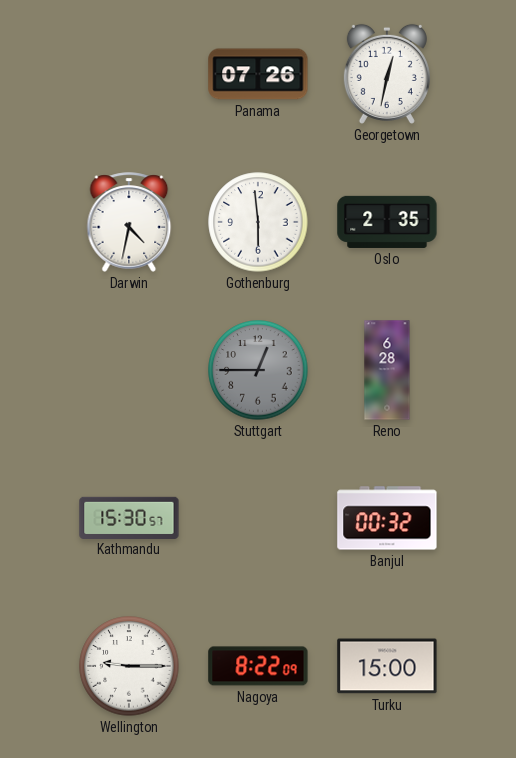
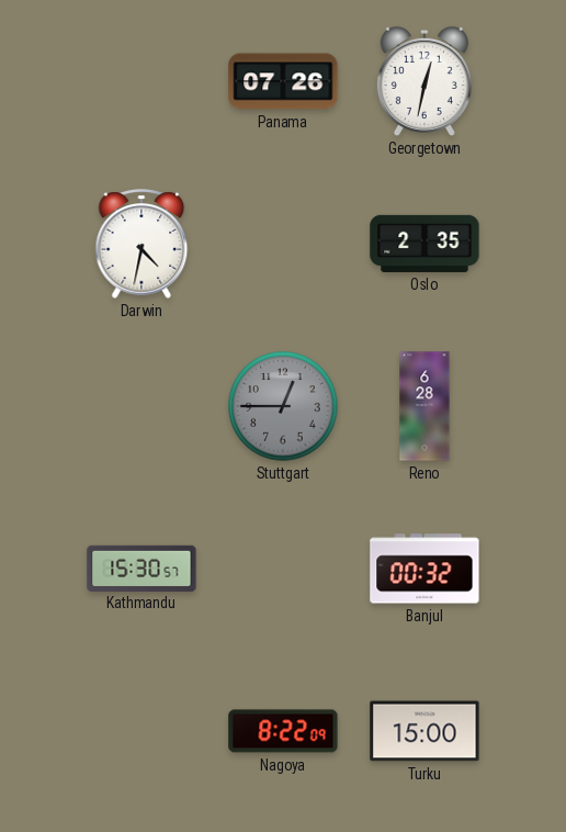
Gothenburg: 5:59 -> none (258, 222)
Wellington: 9:15 -> none (129, 666)
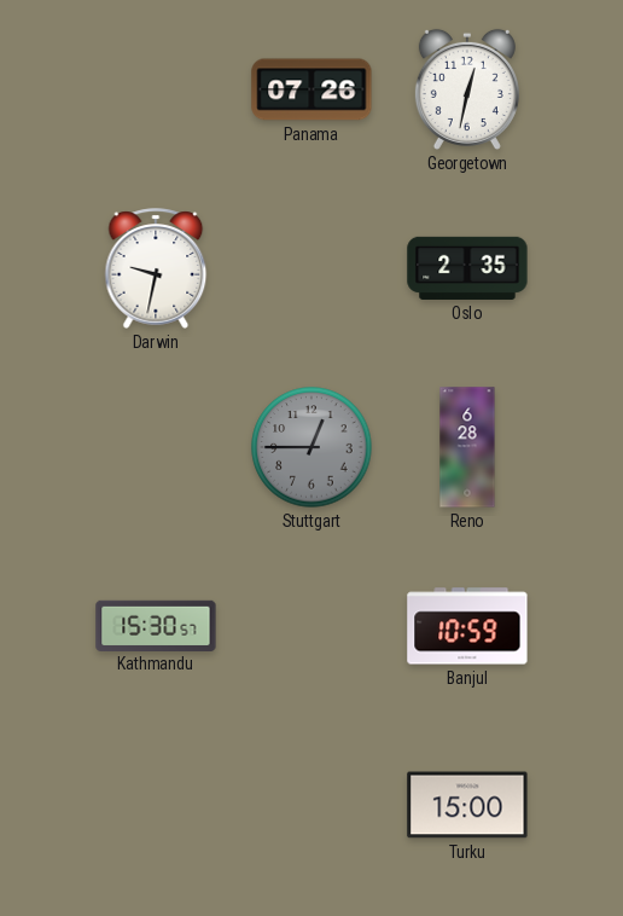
Darwin: 4:32 -> 9:32 (156, 268)
Banjul: 00:32 -> 10:59 (467, 626)
Nagoya: 8:22 -> none (283, 731)
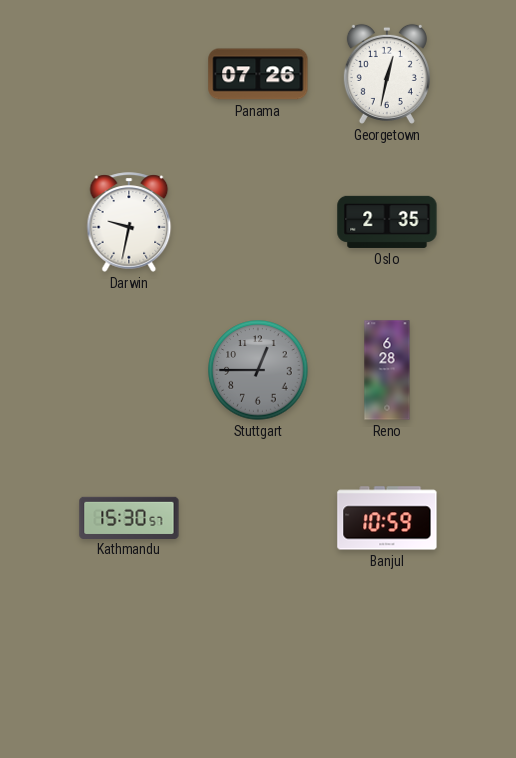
Turku: 15:00 -> none (467, 805)
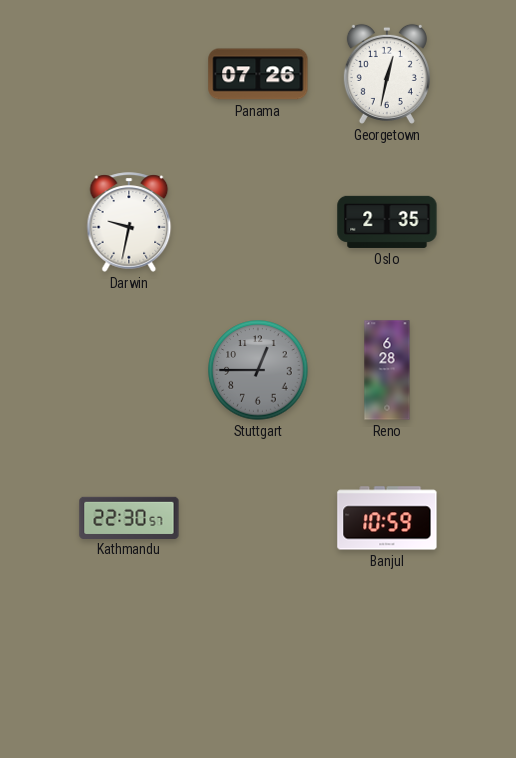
Kathmandu: 15:30 -> 22:30 (129, 517)
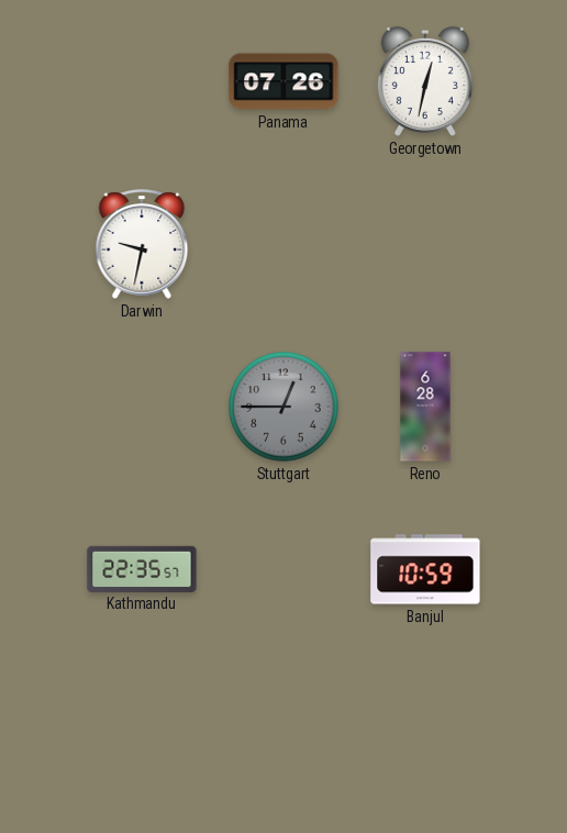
Oslo: 2:35 -> none (387, 222)
Kathmandu: 22:30 -> 22:35 (142, 568)
